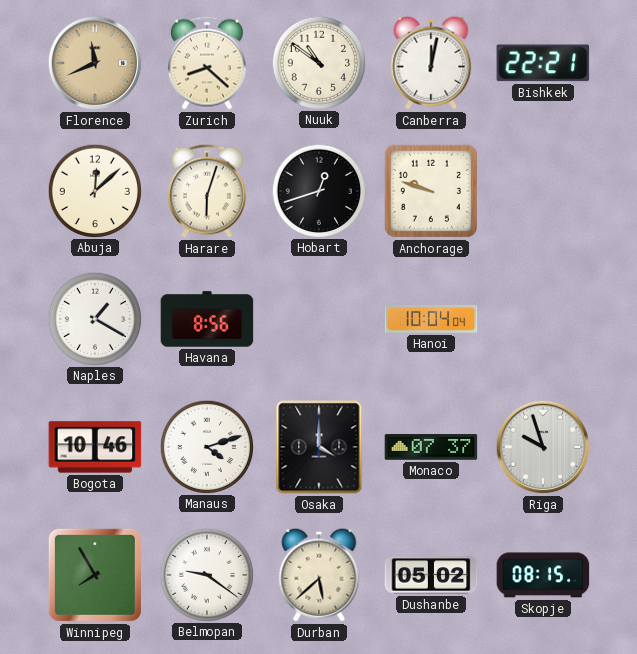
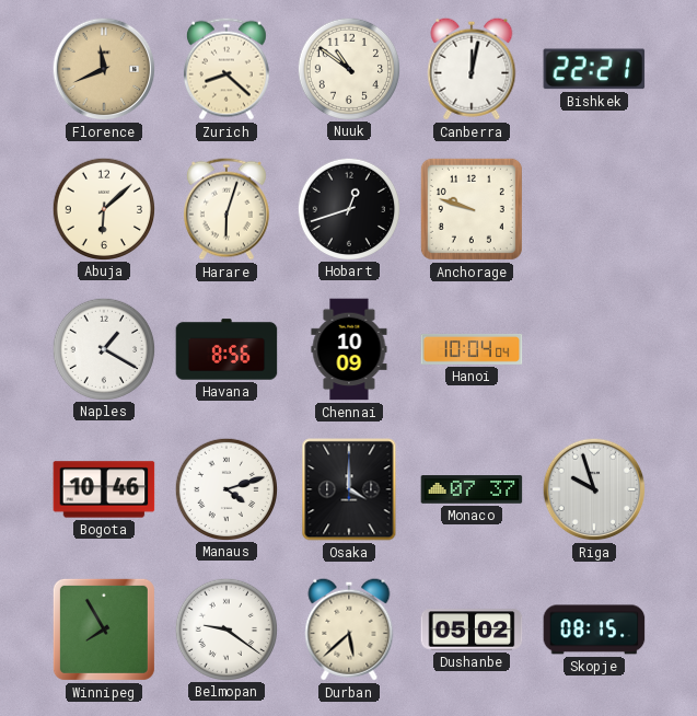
Abuja: 12:08 -> 6:08 (103, 208)
Chennai: none -> 10:09 (349, 349)
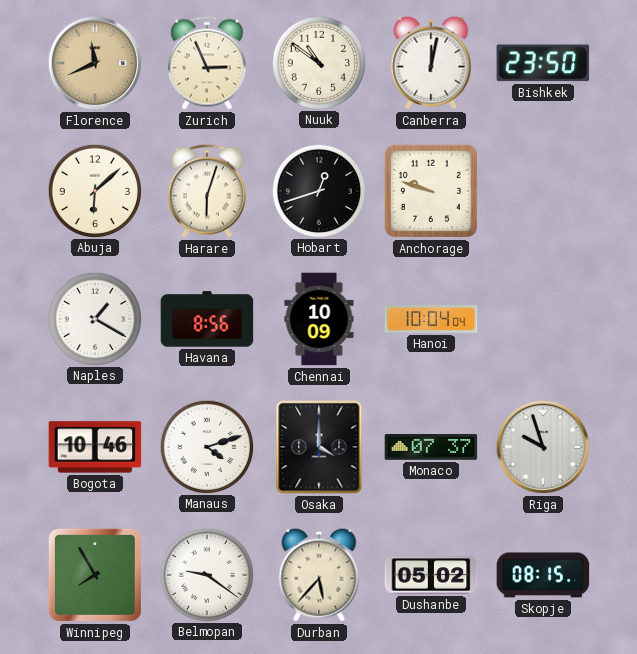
Zurich: 8:22 -> 2:56 (207, 63)
Bishkek: 22:21 -> 23:50 (543, 63)
Durban: 5:38 -> 5:37 (319, 575)
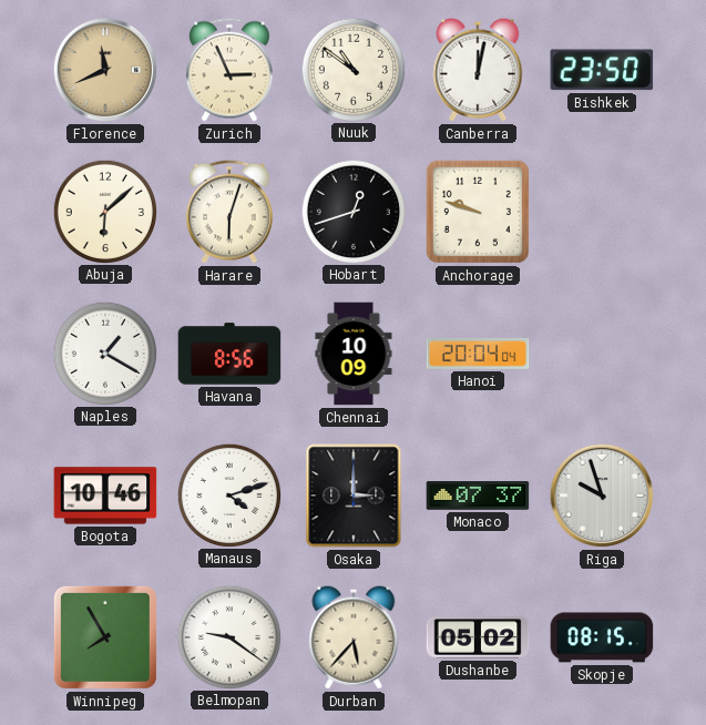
Hanoi: 10:04 -> 20:04 (478, 354)
Osaka: 4:00 -> 3:00 (354, 496)
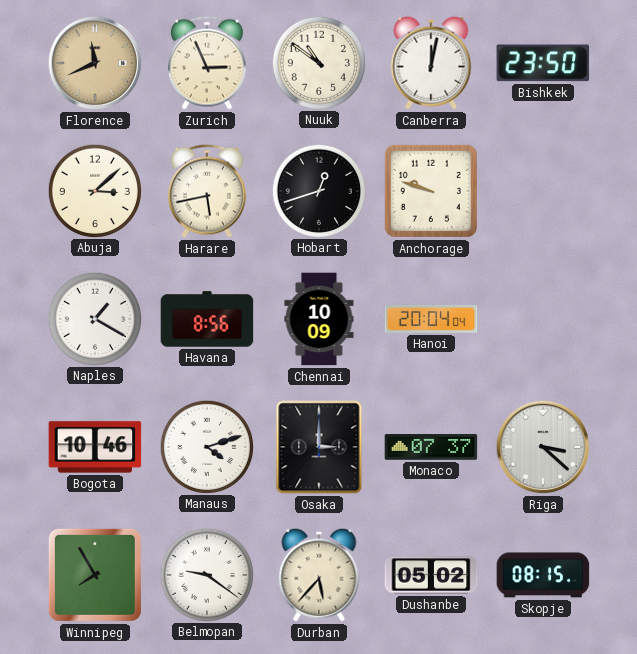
Abuja: 6:08 -> 3:08 (94, 190)
Harare: 6:03 -> 5:43 (207, 191)
Riga: 9:57 -> 3:22 (543, 447)
